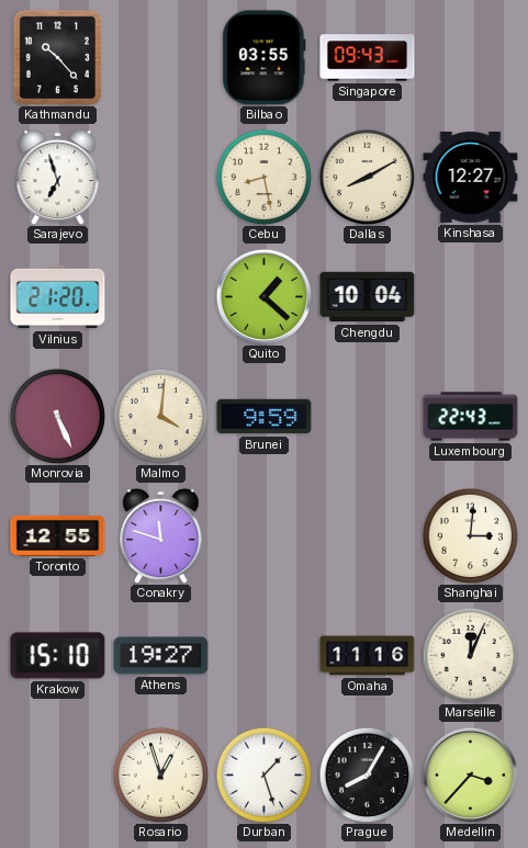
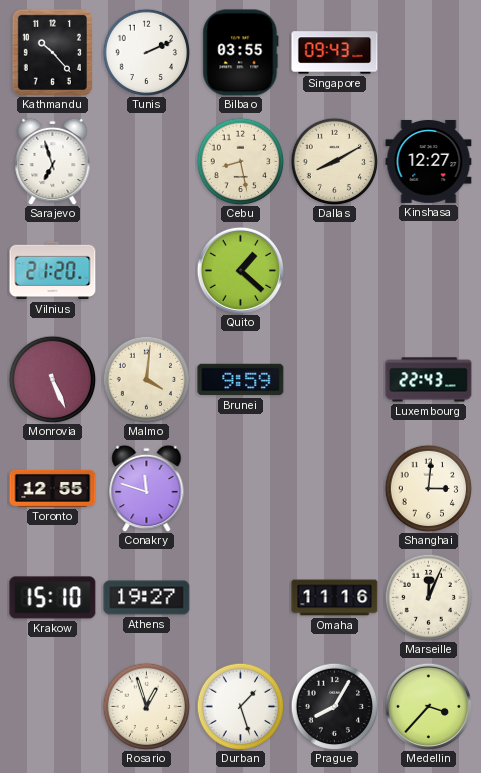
Tunis: none -> 2:11 (146, 52)
Chengdu: 10:04 -> none (368, 297)
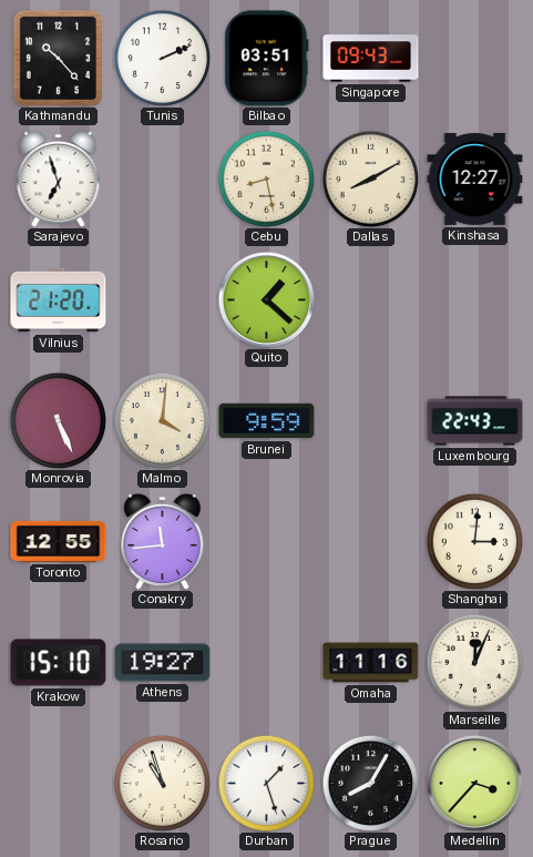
Bilbao: 03:55 -> 03:51 (267, 59)
Conakry: 11:48 -> 11:44 (163, 541)
Rosario: 12:57 -> 10:57 (162, 783)
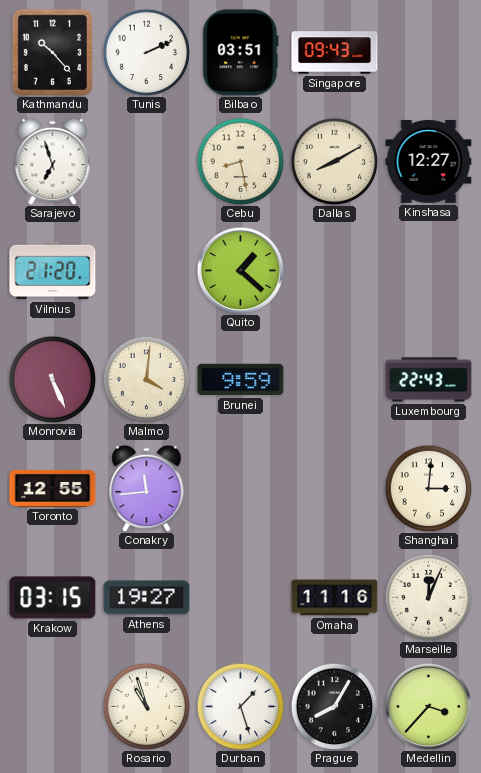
Krakow: 15:10 -> 03:15 (53, 598)
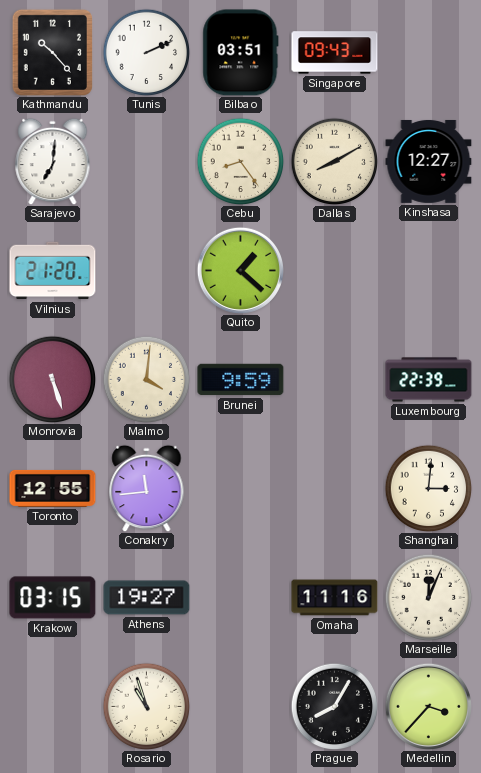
Sarajevo: 6:57 -> 7:01 (53, 161)
Cebu: 8:28 -> 8:24 (240, 161)
Monrovia: 5:26 -> 5:27 (52, 379)
Luxembourg: 22:43 -> 22:39 (429, 380)
Durban: 1:27 -> none (240, 706)
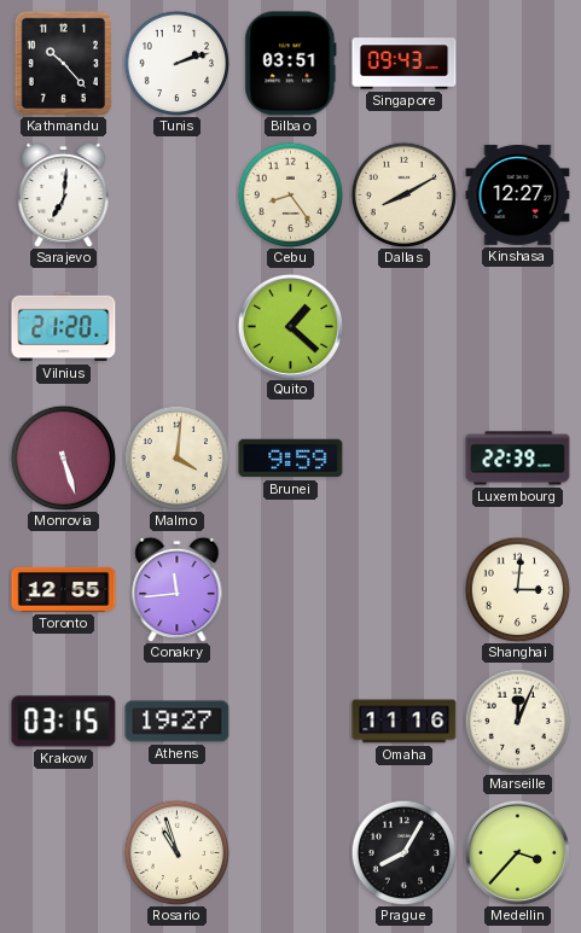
Tunis: 2:11 -> 2:12 (176, 63)
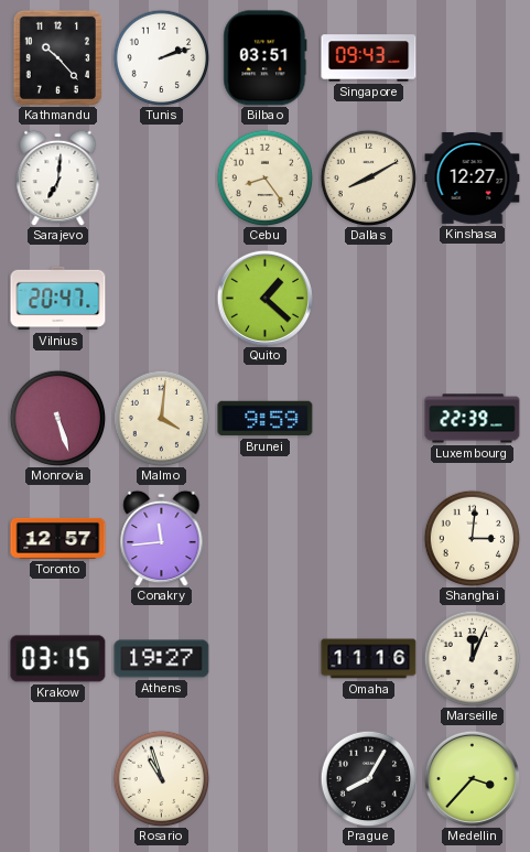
Vilnius: 21:20 -> 20:47 (58, 299)
Toronto: 12:55 -> 12:57 (58, 538)
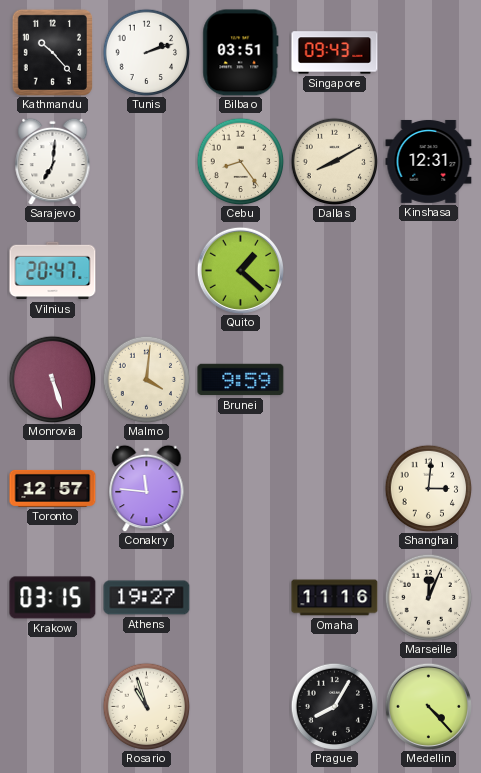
Kinshasa: 12:27 -> 12:31 (429, 161)
Luxembourg: 22:39 -> none (473, 419)
Conakry: 11:44 -> 11:46 (147, 488)
Medellin: 3:37 -> 4:23 (428, 706)
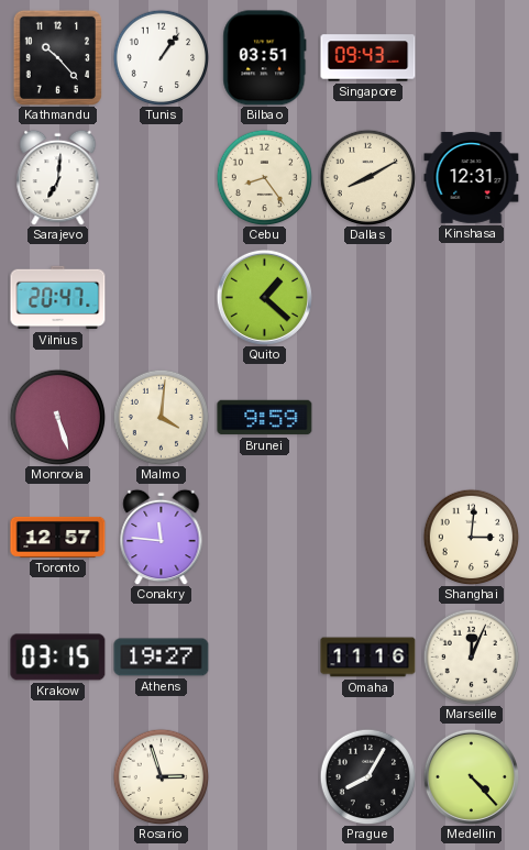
Tunis: 2:12 -> 1:06 (161, 57)
Rosario: 10:57 -> 2:57 (161, 776)
